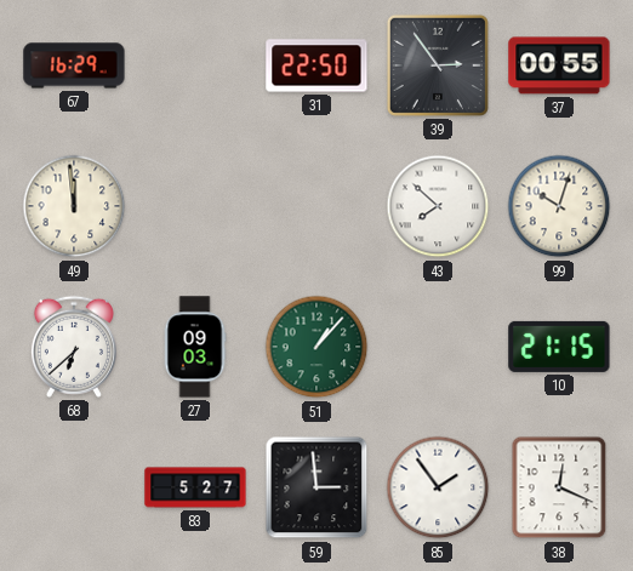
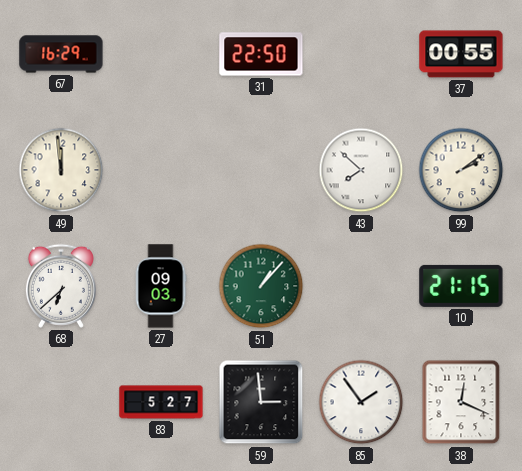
39: 2:54 -> none (438, 65)
99: 10:03 -> 2:09 (461, 170)
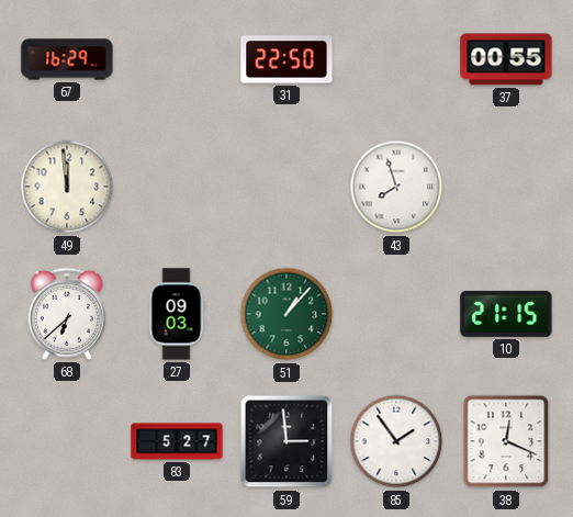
43: 7:52 -> 7:57 (396, 187)
99: 2:09 -> none (461, 170)
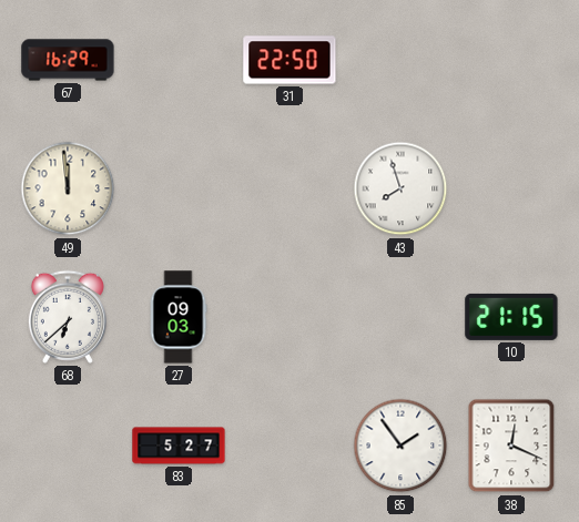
37: 00:55 -> none (506, 59)
51: 1:07 -> none (286, 314)
59: 2:59 -> none (286, 441)
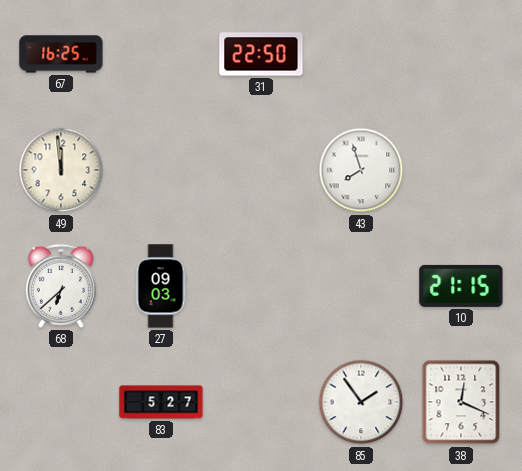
67: 16:29 -> 16:25 (61, 54)
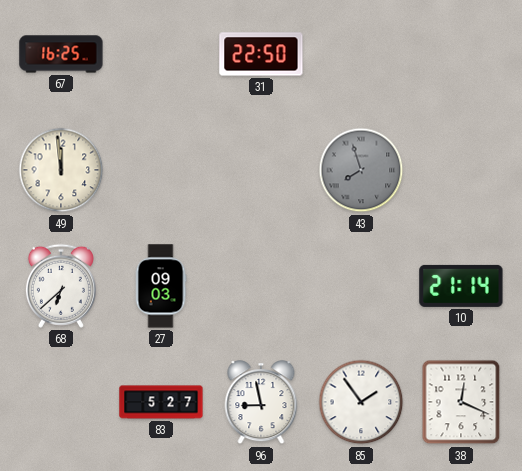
43 dial: white -> grey (361, 170)
10: 21:15 -> 21:14 (461, 286)
96: none -> 8:58 (261, 403)
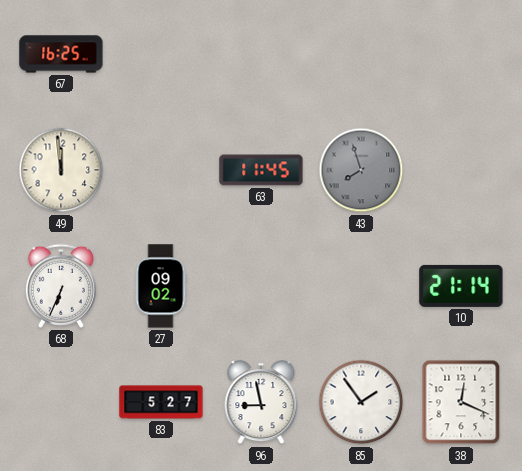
31: 22:50 -> none (261, 54)
63: none -> 11:45 (261, 170)
68: 6:38 -> 6:34 (61, 286)
27: 09:03 -> 09:02 (161, 286)
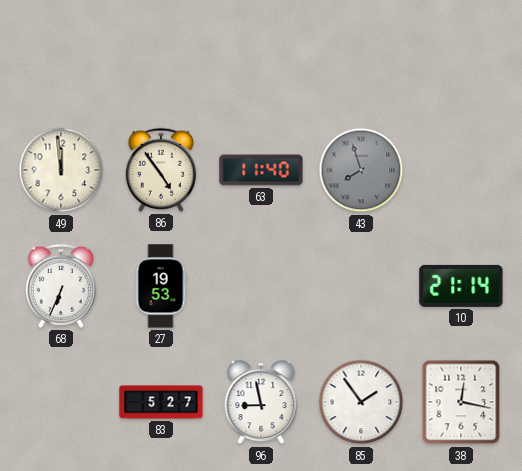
67: 16:25 -> none (61, 54)
86: none -> 4:54 (161, 170)
63: 11:45 -> 11:40 (261, 170)
27: 09:02 -> 19:53 (161, 286)
38: 12:19 -> 12:17 (461, 402)
